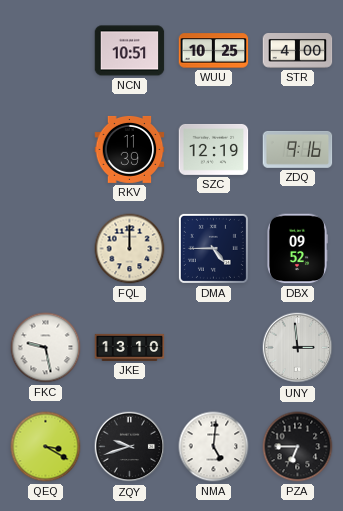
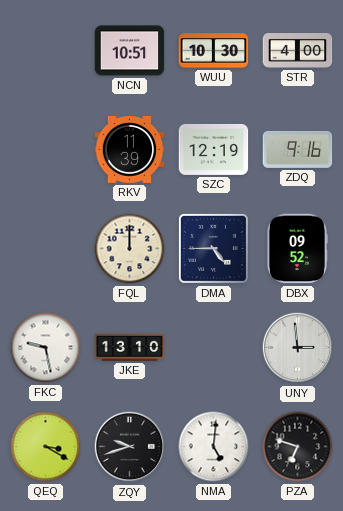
WUU: 10:25 -> 10:30 (214, 51)
PZA: 6:45 -> 6:48 (298, 447)
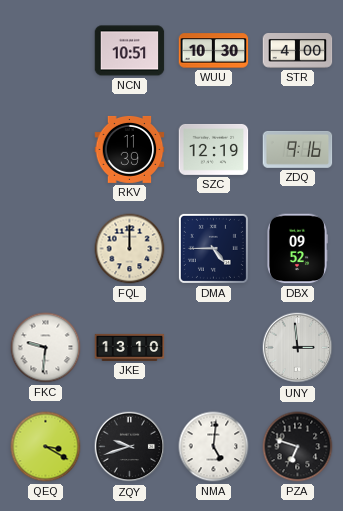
FKC: 9:28 -> 9:31 (46, 348)
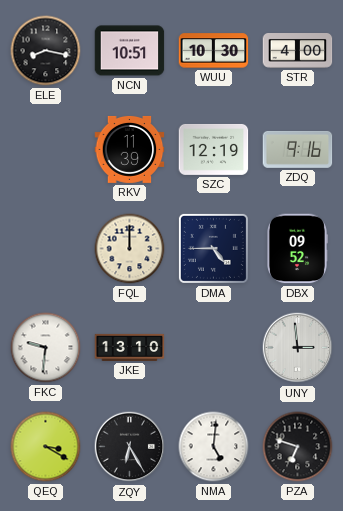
ELE: none -> 8:17 (46, 51)
ZQY: 9:42 -> 6:25 (130, 447)
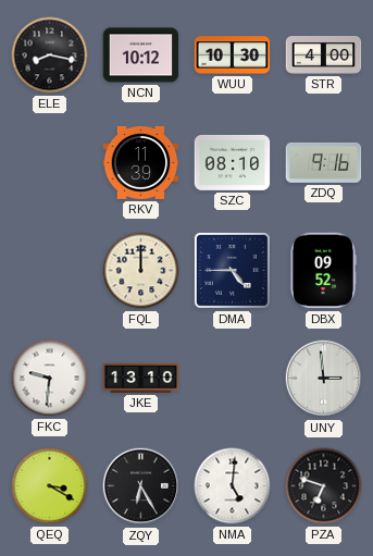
NCN: 10:51 -> 10:12 (141, 55)
SZC: 12:19 -> 08:10 (233, 162)
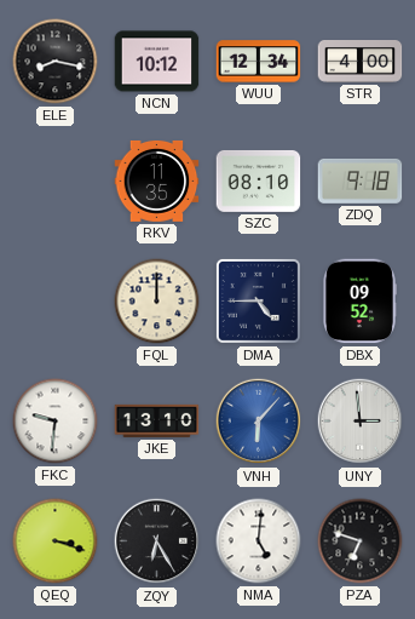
WUU: 10:30 -> 12:34 (259, 62)
RKV: 11:39 -> 11:35 (157, 180)
ZDQ: 9:16 -> 9:18 (361, 180)
VNH: none -> 6:07 (259, 422)
QEQ: 3:20 -> 3:18 (56, 541)
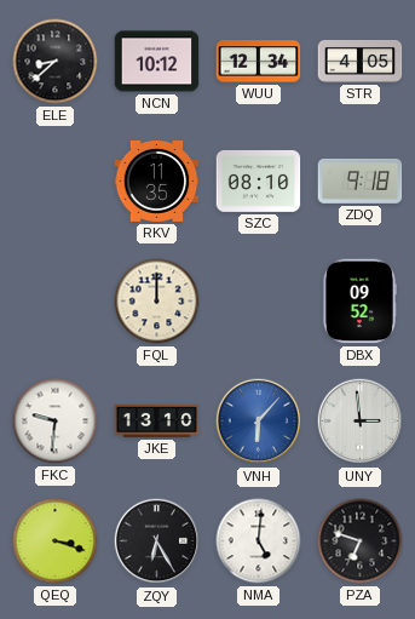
ELE: 8:17 -> 8:38 (56, 62)
STR: 4:00 -> 4:05 (361, 62)
DMA: 4:45 -> none (258, 300)
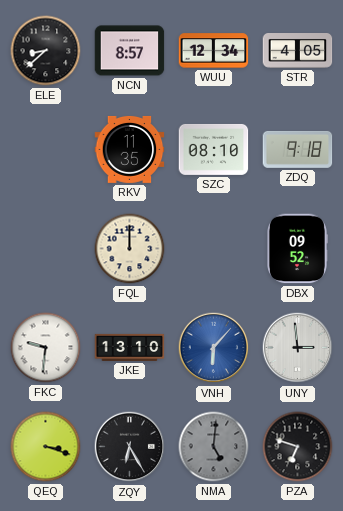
NCN: 10:12 -> 8:57 (130, 51)
NMA dial: white -> grey (214, 447)
